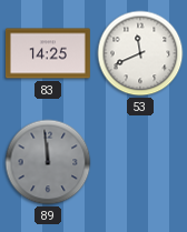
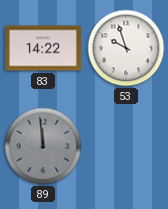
83: 14:25 -> 14:22 (43, 48)
53: 11:41 -> 9:57 (126, 48)
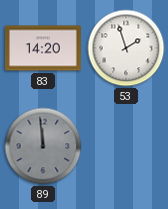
83: 14:22 -> 14:20 (43, 48)
53: 9:57 -> 1:57 (126, 48)
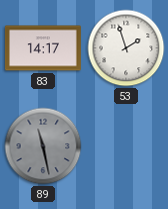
83: 14:20 -> 14:17 (43, 48)
89: 11:59 -> 11:28 (43, 146)
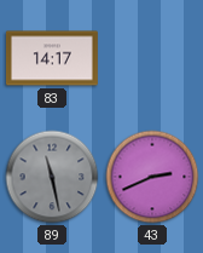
53: 1:57 -> none (126, 48)
43: none -> 2:41 (152, 177)
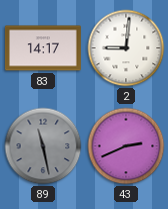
2: none -> 9:01 (126, 48)
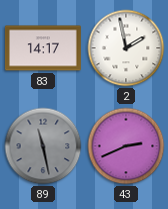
2: 9:01 -> 1:58 (126, 48)
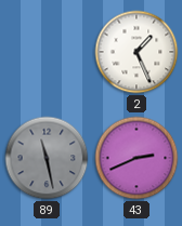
83: 14:17 -> none (43, 48)
2: 1:58 -> 1:26 (136, 52)
